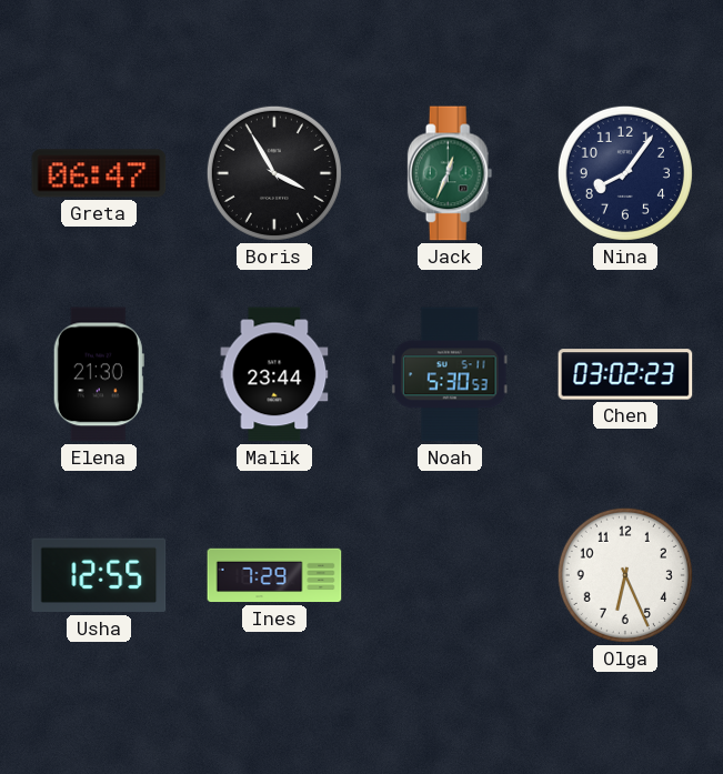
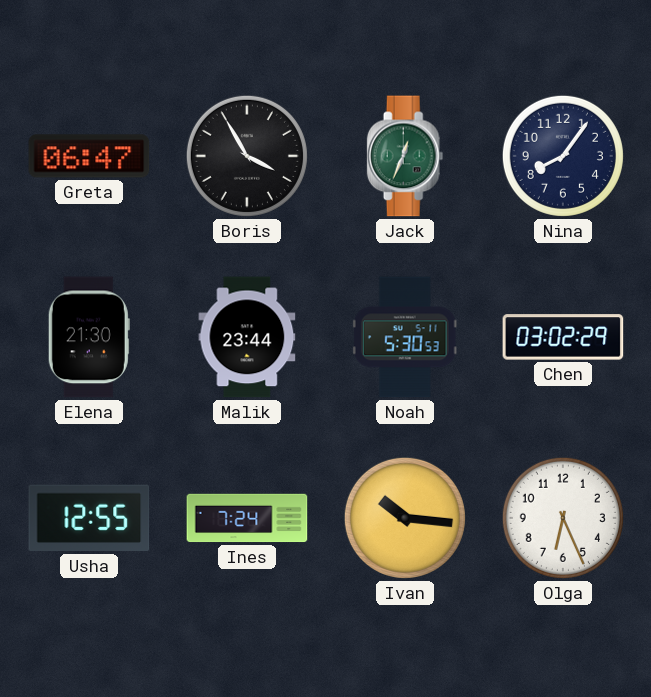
Chen: 03:02:23 -> 03:02:29 (563, 337)
Ines: 7:29 -> 7:24 (247, 518)
Ivan: none -> 10:16 (405, 518)
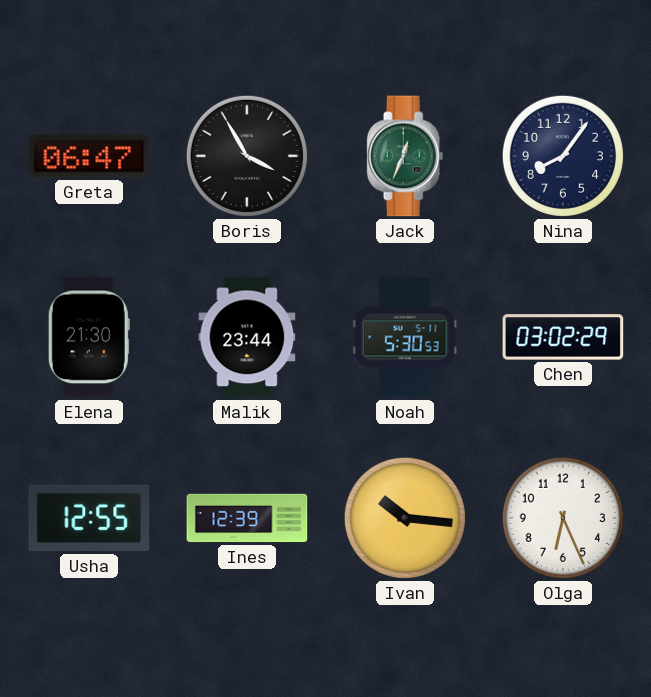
Ines: 7:24 -> 12:39 (247, 518)
